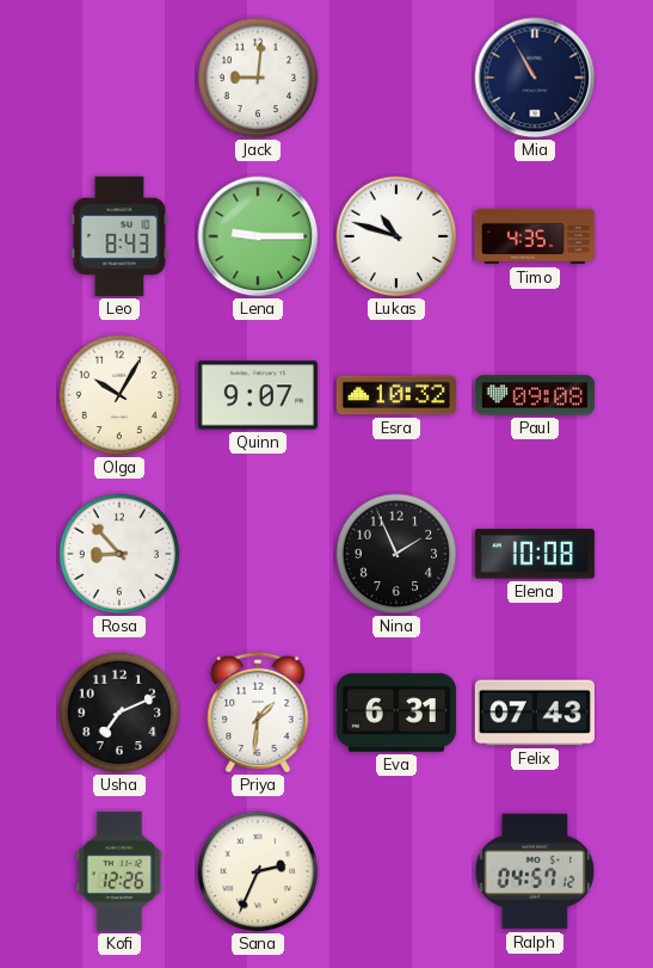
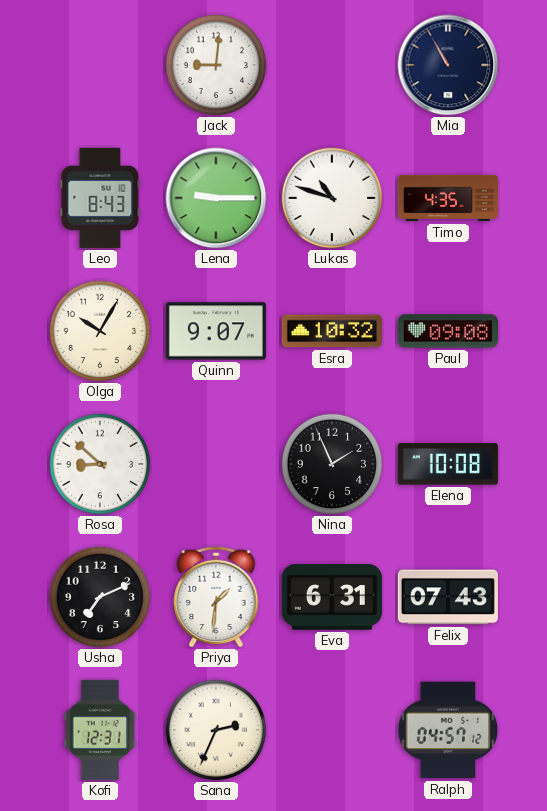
Rosa: 8:53 -> 8:52 (100, 464)
Kofi: 12:26 -> 12:31 (100, 730)
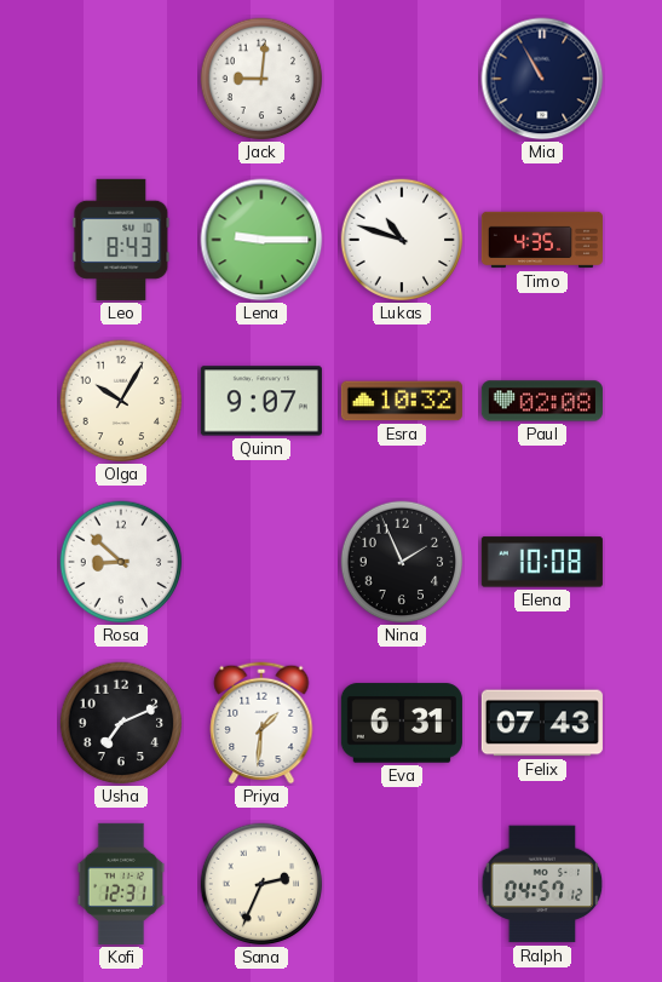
Paul: 09:08 -> 02:08 (542, 401)
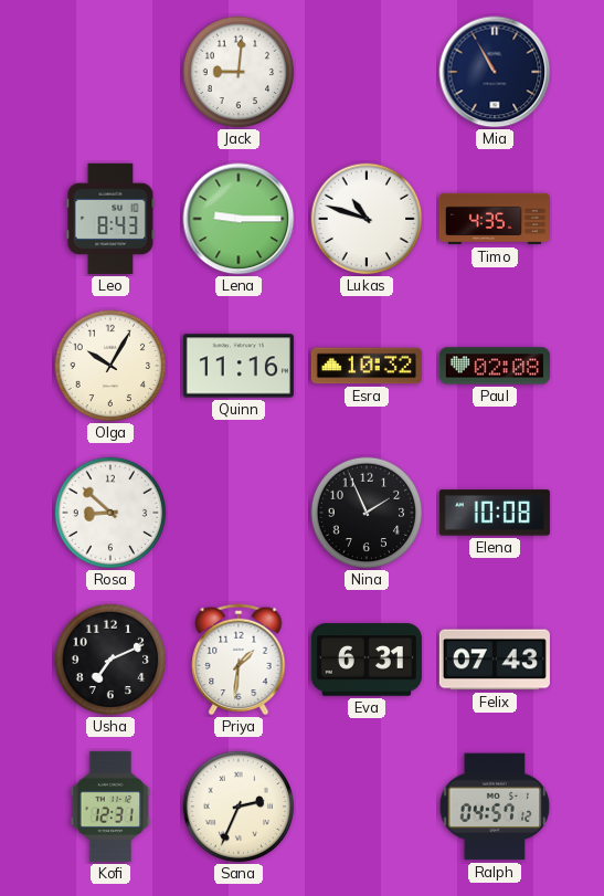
Quinn: 9:07 -> 11:16 (239, 366)
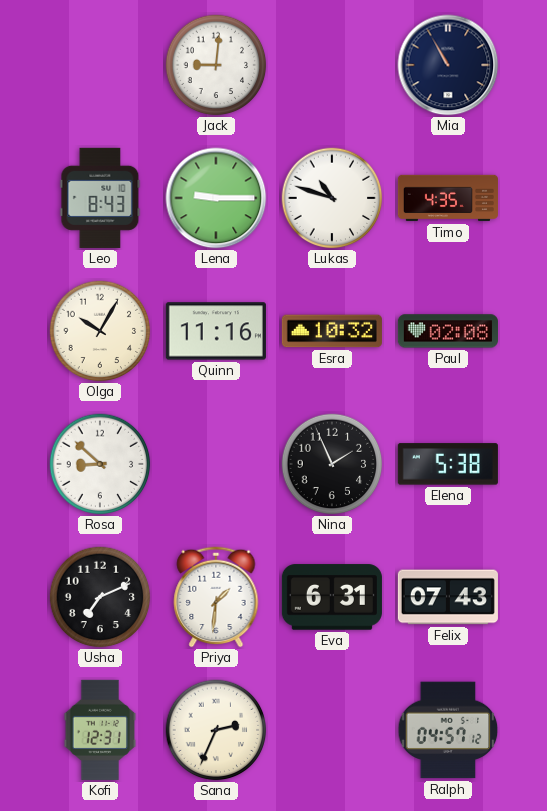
Elena: 10:08 -> 5:38 (448, 464)
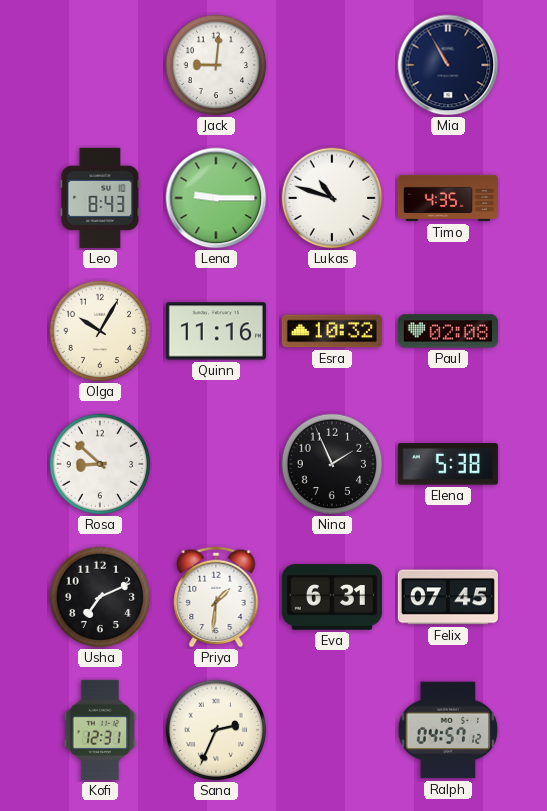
Felix: 07:43 -> 07:45 (448, 597)
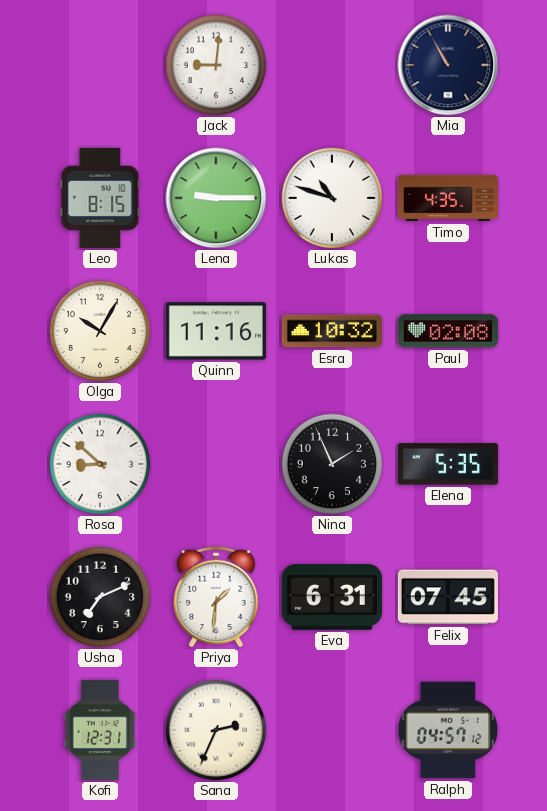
Leo: 8:43 -> 8:15 (100, 198)
Elena: 5:38 -> 5:35 (448, 464)
